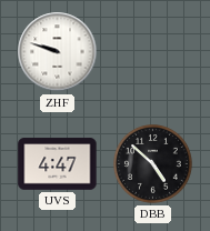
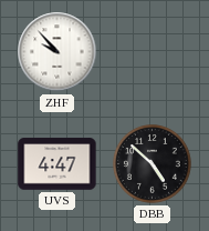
ZHF: 9:48 -> 9:53 (58, 52)
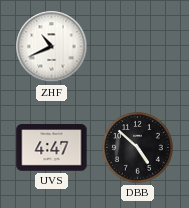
ZHF: 9:53 -> 10:41 (52, 47)
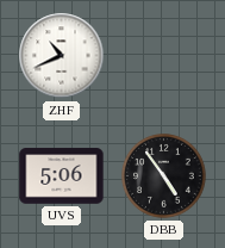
UVS: 4:47 -> 5:06 (62, 176)
DBB: 4:52 -> 4:54 (164, 176)
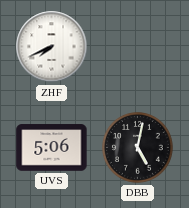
ZHF: 10:41 -> 7:41 (52, 47)
DBB: 4:54 -> 5:02 (138, 148)
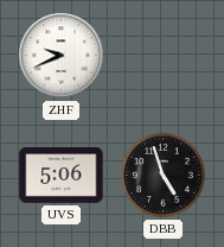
ZHF: 7:41 -> 9:41 (62, 56)
DBB: 5:02 -> 4:57 (164, 176)
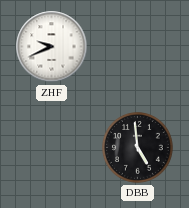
UVS: 5:06 -> none (62, 176)
DBB: 4:57 -> 4:59 (138, 148)
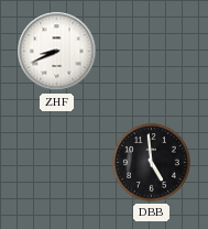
ZHF: 9:41 -> 8:41 (57, 52)
